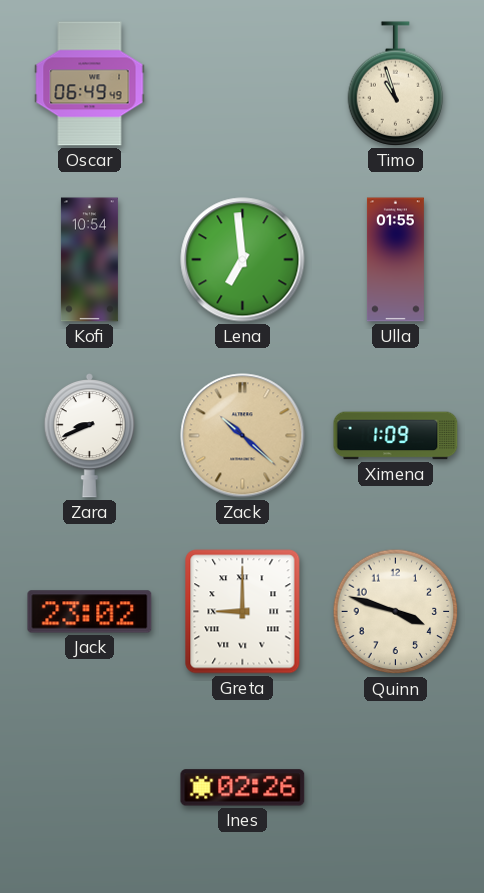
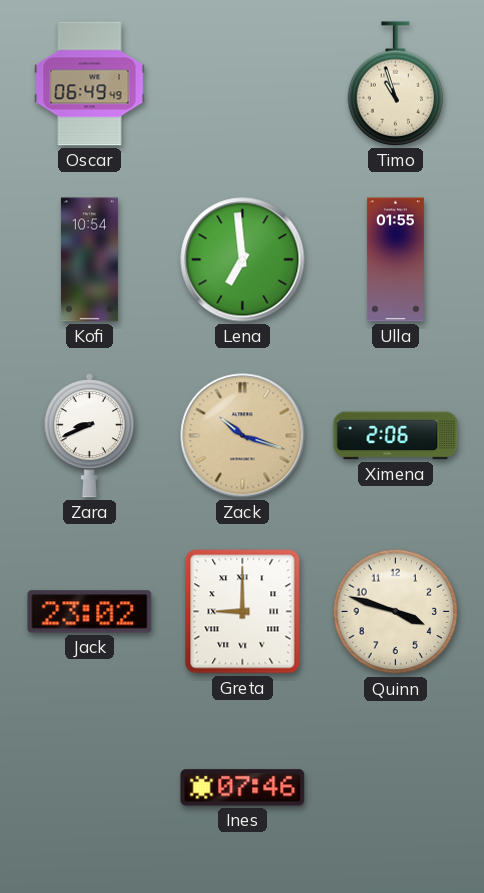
Zack: 10:22 -> 10:18 (243, 436)
Ximena: 1:09 -> 2:06 (396, 436)
Ines: 02:26 -> 07:46 (243, 788)
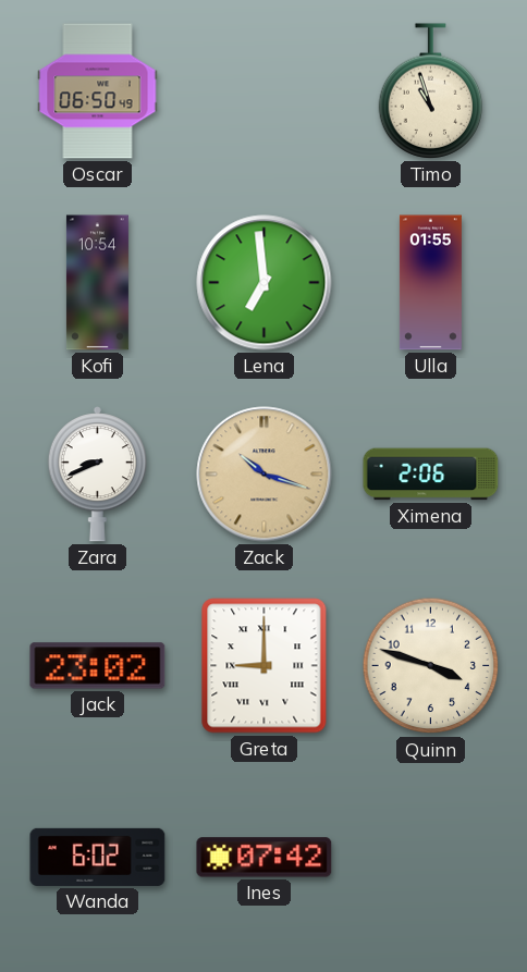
Oscar: 06:49 -> 06:50 (98, 91)
Wanda: none -> 6:02 (98, 857)
Ines: 07:46 -> 07:42 (265, 858)
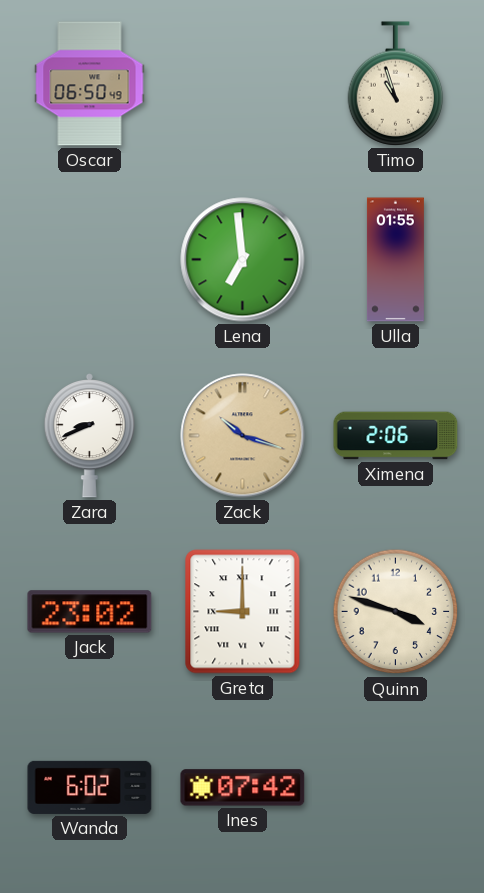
Kofi: 10:54 -> none (97, 283)
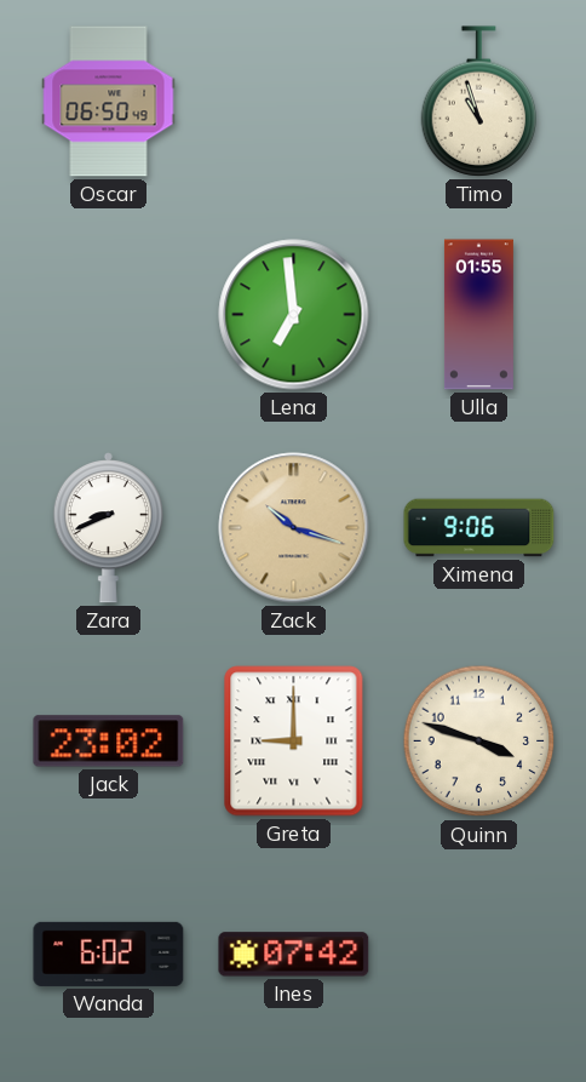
Ximena: 2:06 -> 9:06 (479, 528)
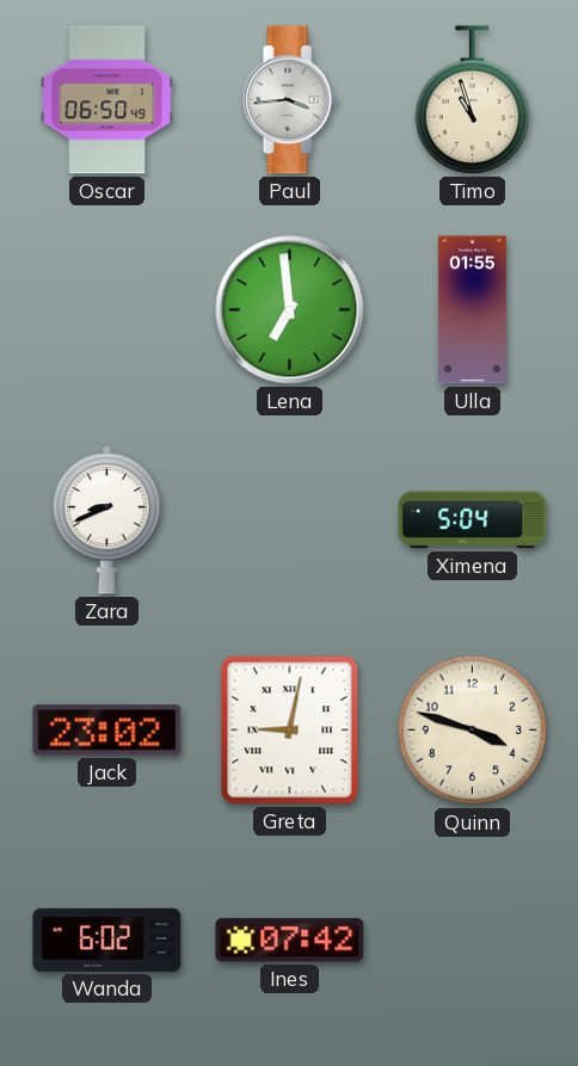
Paul: none -> 3:44 (289, 100)
Zack: 10:18 -> none (294, 528)
Ximena: 9:06 -> 5:04 (473, 520)
Greta: 9:00 -> 9:02 (290, 731)
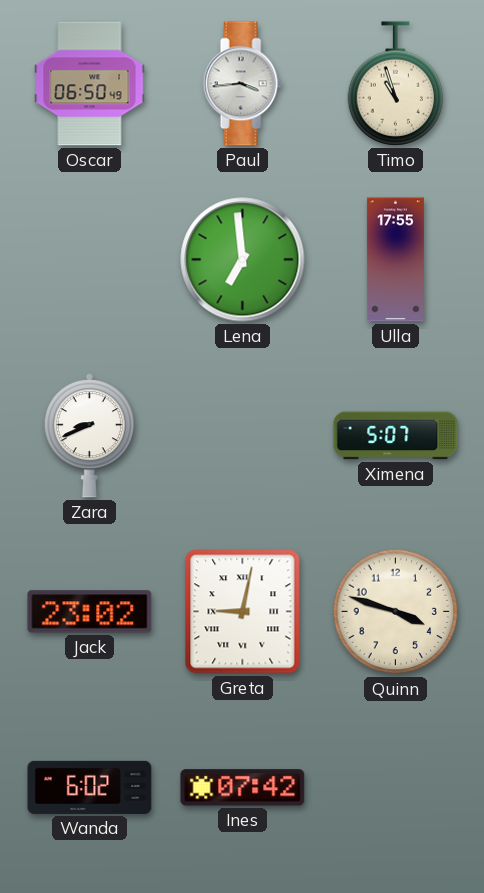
Ulla: 01:55 -> 17:55 (395, 260)
Ximena: 5:04 -> 5:07 (396, 436)
